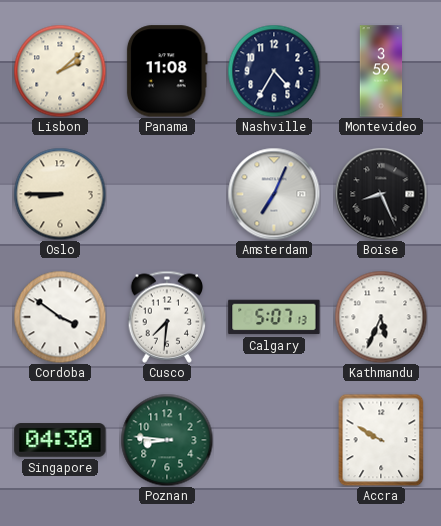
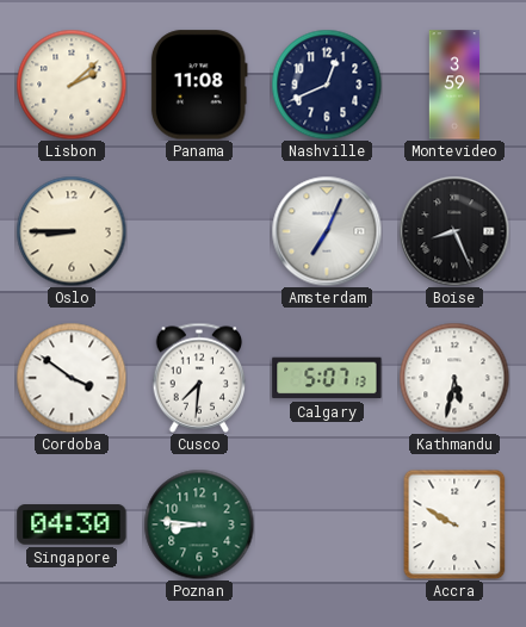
Nashville: 4:35 -> 12:41 (327, 85)
Kathmandu: 5:34 -> 5:32 (454, 378)
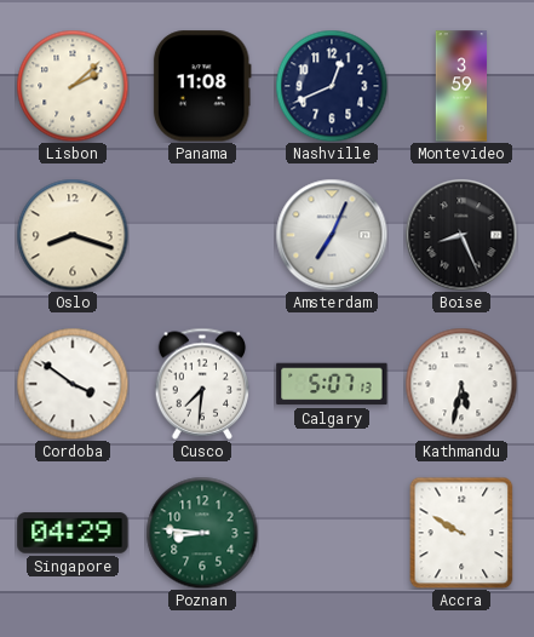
Oslo: 8:45 -> 8:18 (73, 235)
Singapore: 04:30 -> 04:29 (73, 533)
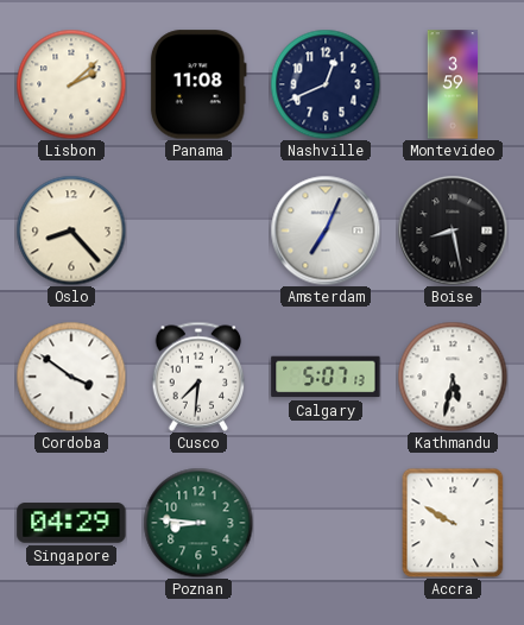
Oslo: 8:18 -> 8:23 (71, 231)
Boise: 8:26 -> 8:28 (453, 231)
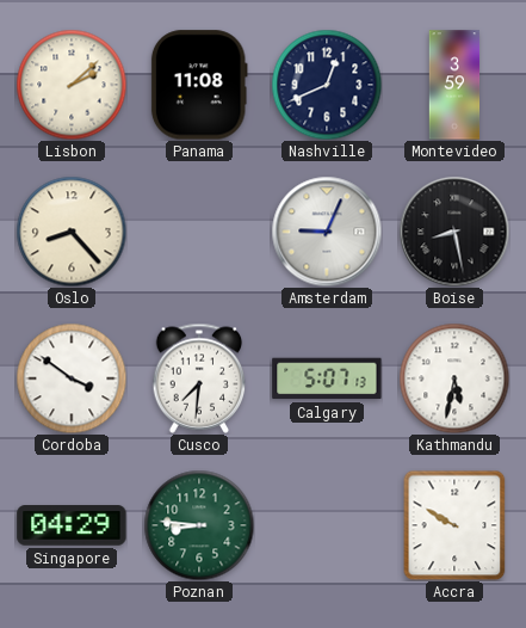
Amsterdam: 7:04 -> 9:04 (327, 232)
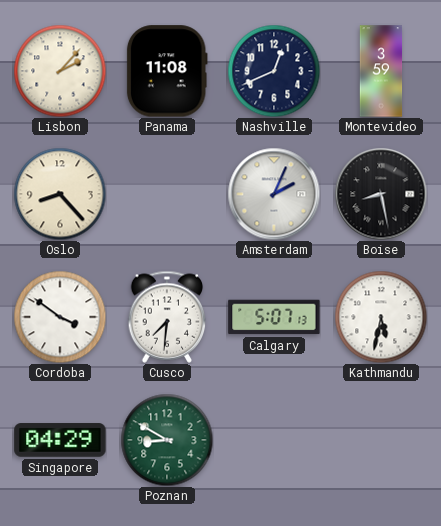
Lisbon: 2:08 -> 2:07 (60, 71)
Amsterdam: 9:04 -> 2:04 (274, 194)
Poznan: 8:46 -> 8:50 (167, 440)
Accra: 9:50 -> none (454, 525)
